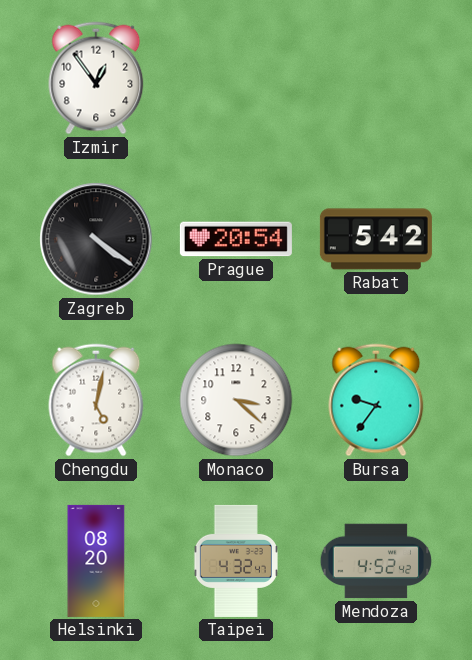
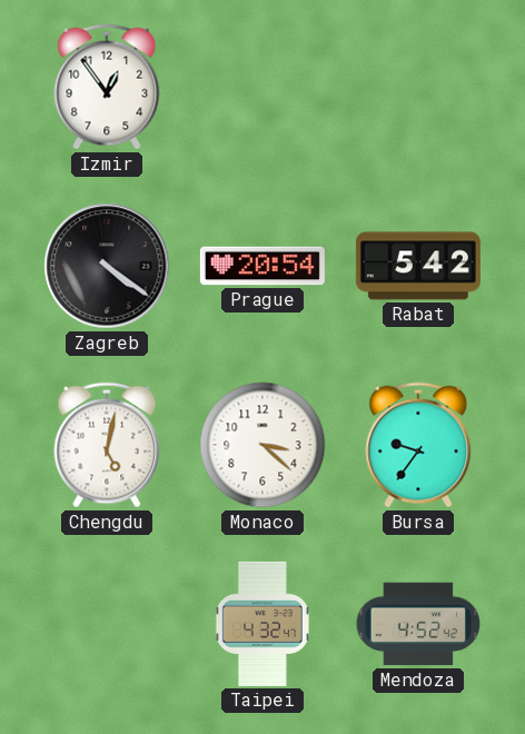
Helsinki: 08:20 -> none (96, 561)
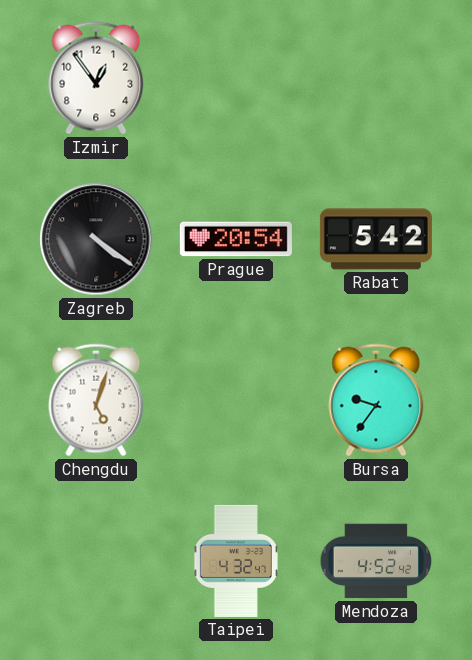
Chengdu: 5:02 -> 5:03 (96, 400)
Monaco: 3:22 -> none (262, 445)
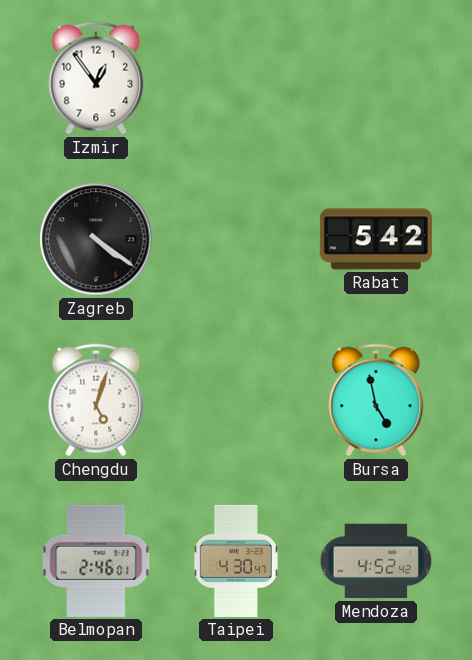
Prague: 20:54 -> none (236, 239)
Bursa: 9:36 -> 4:58 (376, 400)
Belmopan: none -> 2:46 (96, 561)
Taipei: 4:32 -> 4:30 (236, 561)
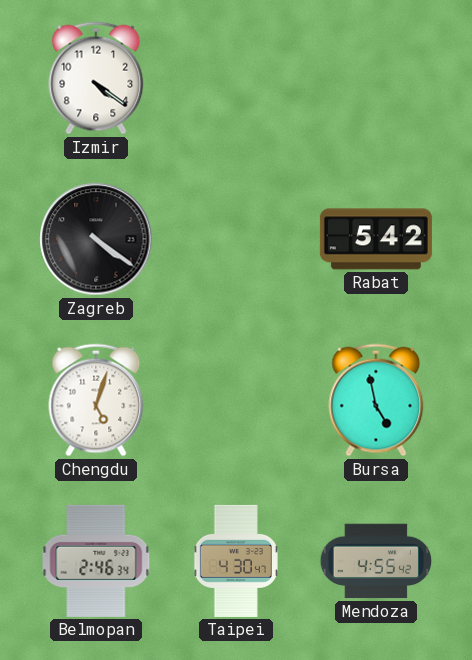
Izmir: 12:54 -> 4:21 (96, 78)
Belmopan: 2:46:01 -> 2:46:34 (96, 561)
Mendoza: 4:52 -> 4:55 (376, 561)
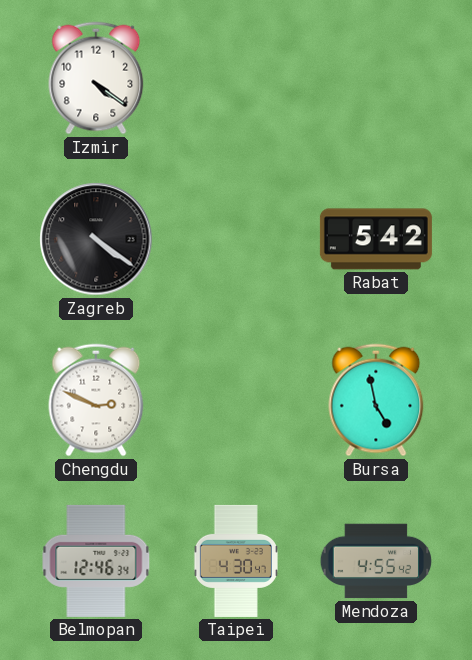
Chengdu: 5:03 -> 2:49 (96, 400)
Belmopan: 2:46 -> 12:46 (96, 561)
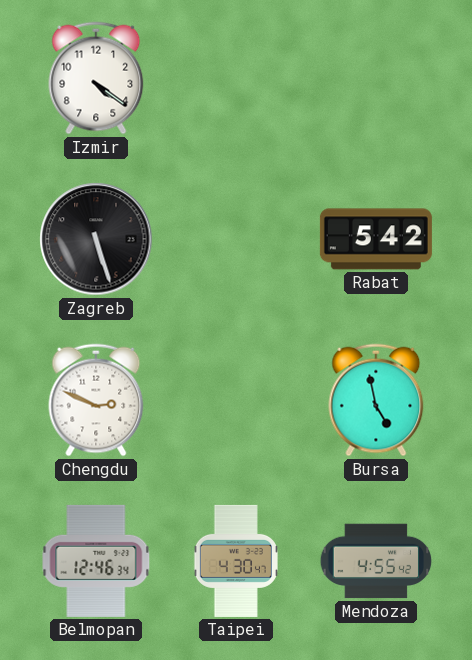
Zagreb: 4:21 -> 5:27 (96, 239)
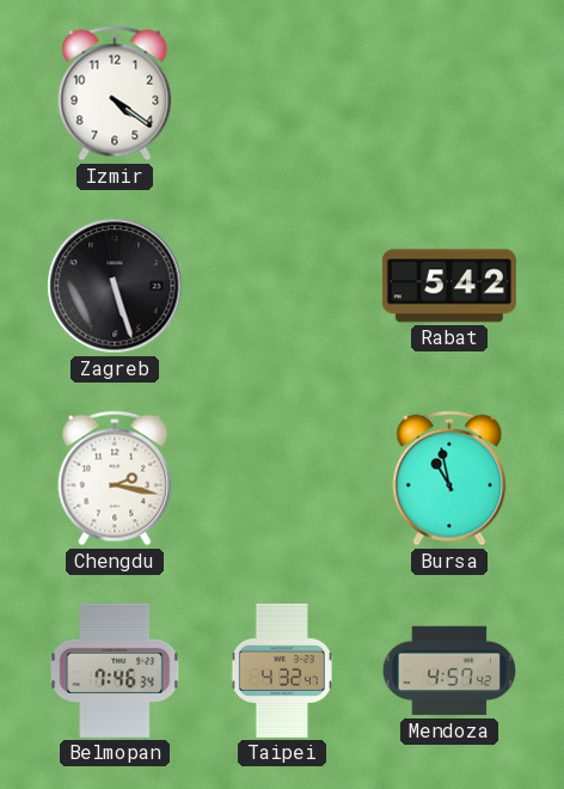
Chengdu: 2:49 -> 2:17 (115, 478)
Bursa: 4:58 -> 10:58 (449, 478)
Belmopan: 12:46 -> 7:46 (115, 671)
Taipei: 4:30 -> 4:32 (282, 671)
Mendoza: 4:55 -> 4:57 (449, 671)
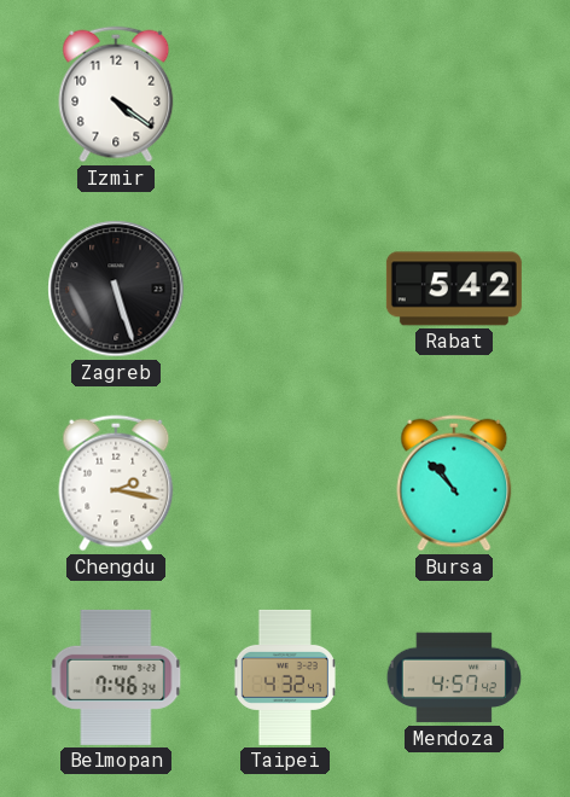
Bursa: 10:58 -> 10:53 (454, 483)
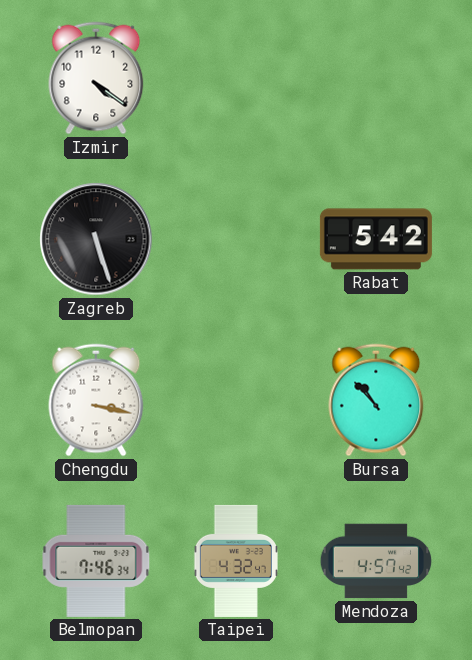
Chengdu: 2:17 -> 3:17 (96, 400)
